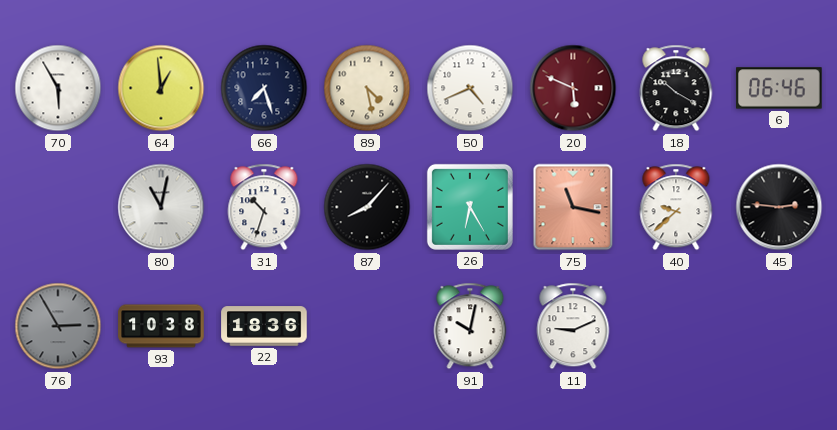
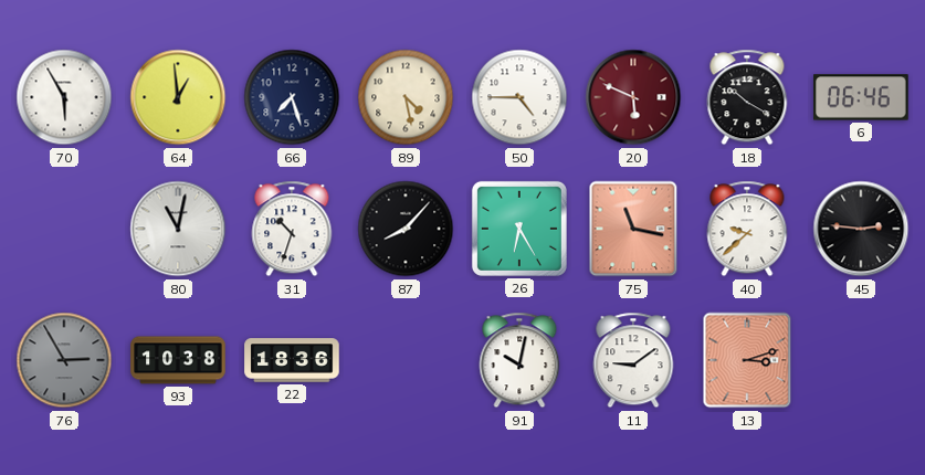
50: 4:41 -> 4:45 (519, 97)
11: 9:11 -> 9:09 (633, 360)
13: none -> 3:12 (747, 360)
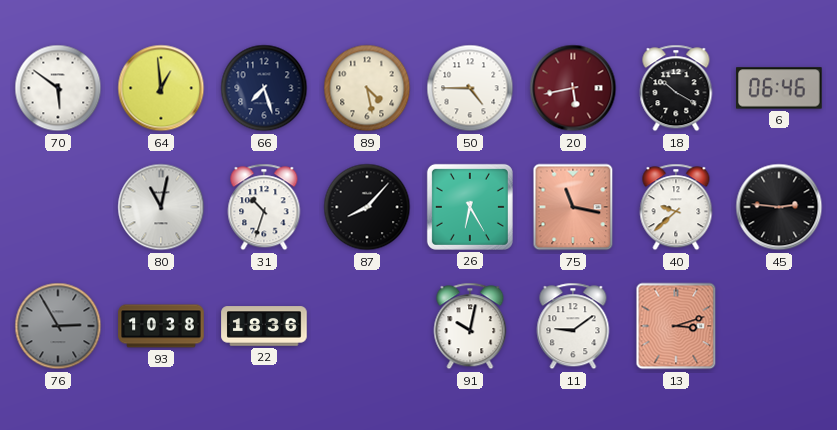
70: 5:55 -> 5:51 (58, 88)
20: 5:49 -> 5:43 (573, 88)
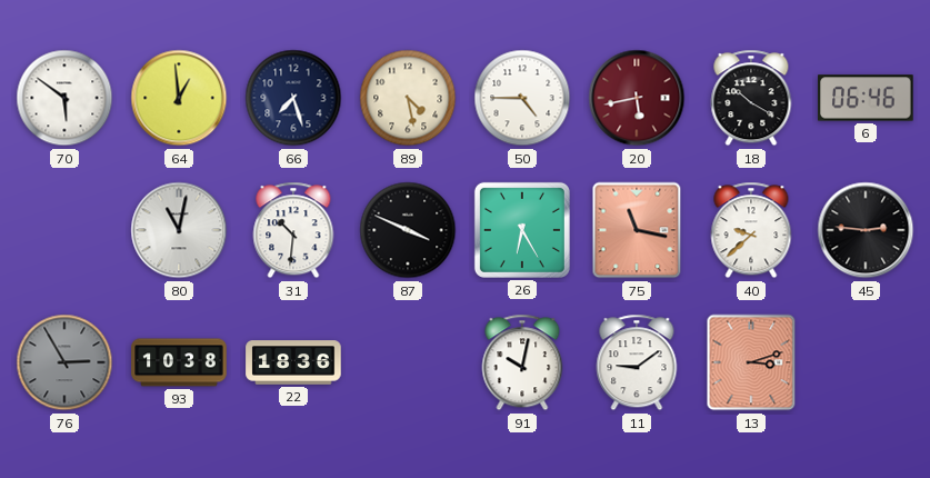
31: 10:33 -> 10:31 (293, 230)
87: 8:07 -> 3:49 (408, 230)
